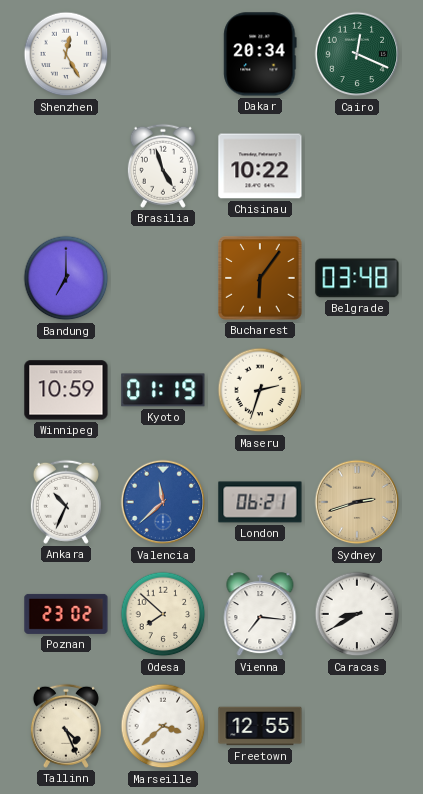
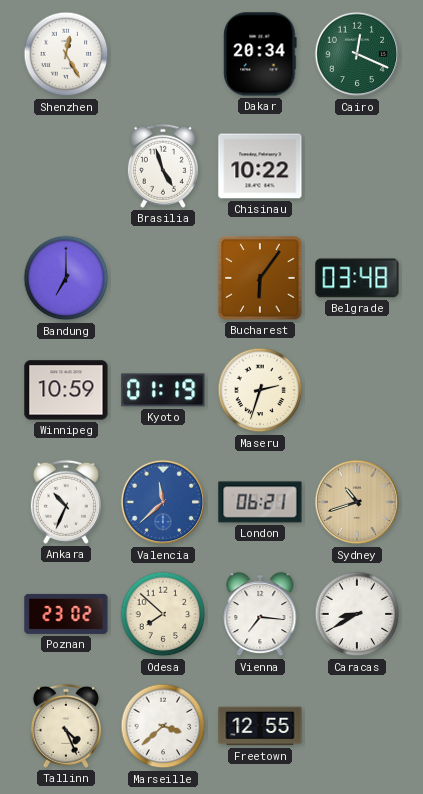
Sydney: 2:42 -> 10:42 (357, 502)
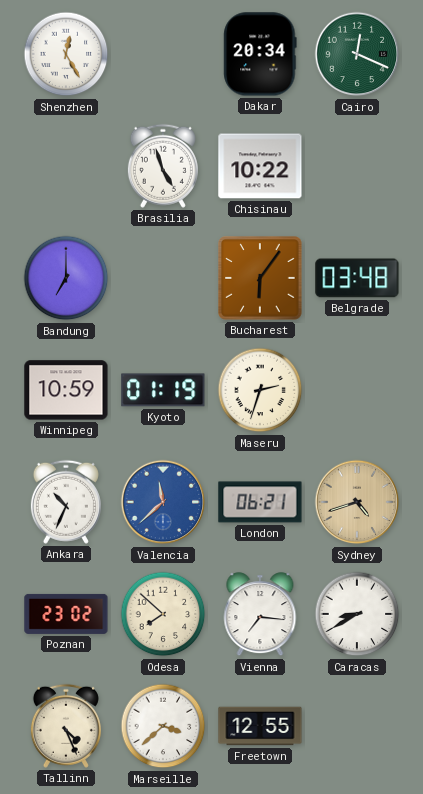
Sydney: 10:42 -> 4:42 (357, 502)
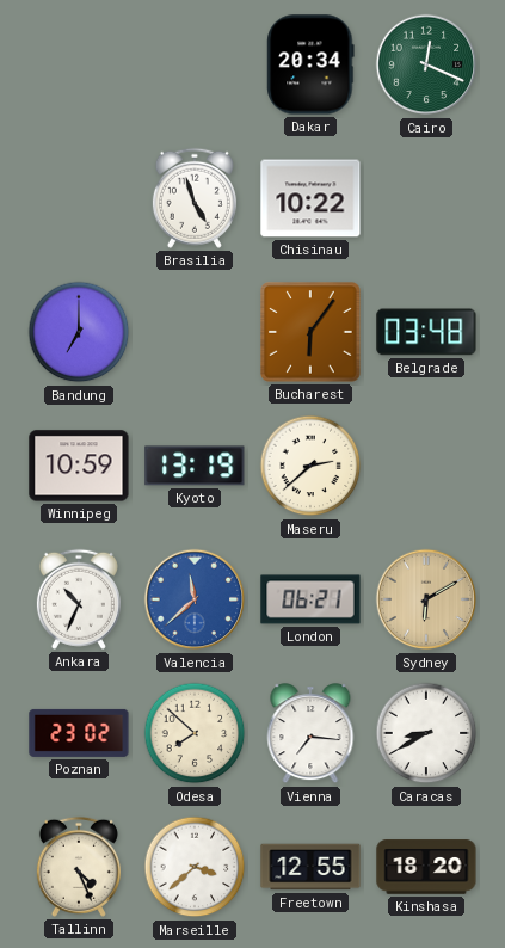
Shenzhen: 12:25 -> none (66, 54)
Kyoto: 01:19 -> 13:19 (195, 466)
Maseru: 2:33 -> 2:38 (310, 466)
Sydney: 4:42 -> 6:10 (426, 599)
Kinshasa: none -> 18:20 (426, 867)
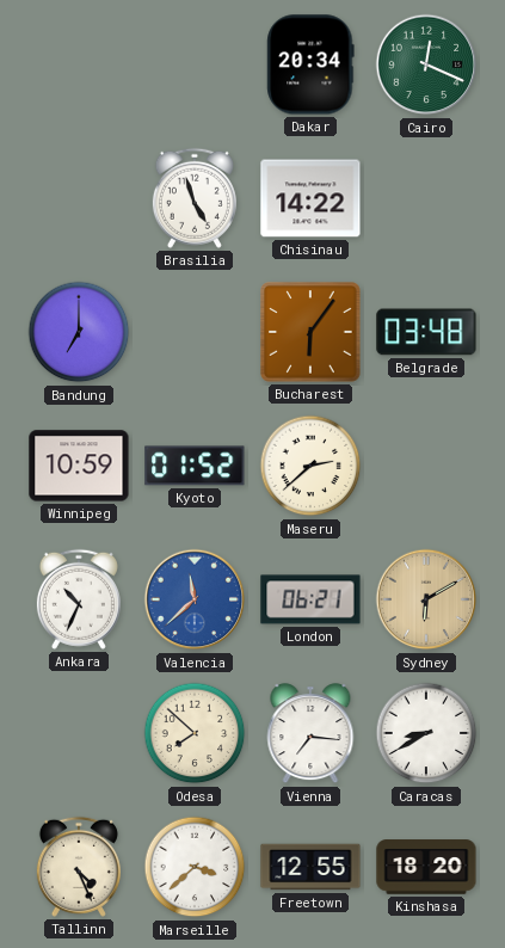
Chisinau: 10:22 -> 14:22 (310, 198)
Kyoto: 13:19 -> 01:52 (195, 466)
Poznan: 23:02 -> none (79, 733)
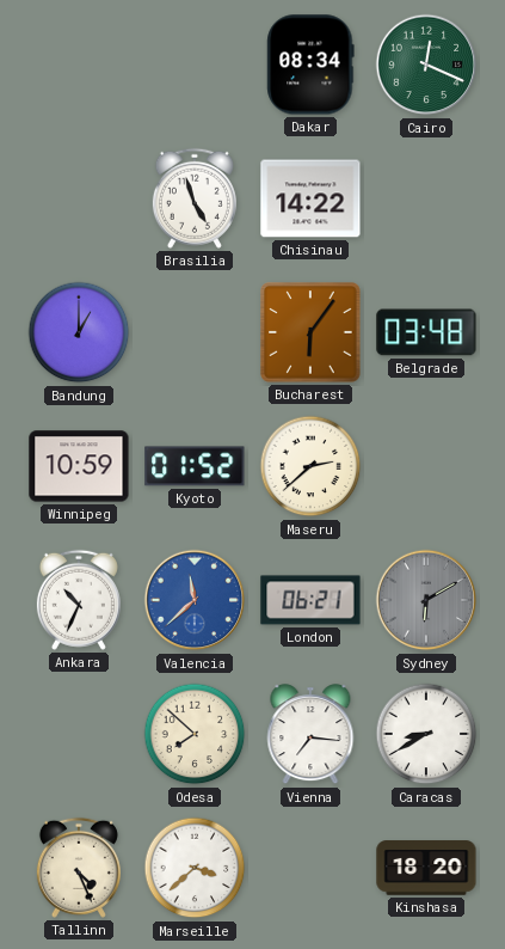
Dakar: 20:34 -> 08:34 (310, 65)
Bandung: 7:00 -> 1:00 (79, 332)
Sydney dial: champagne -> grey (426, 600)
Freetown: 12:55 -> none (310, 867)
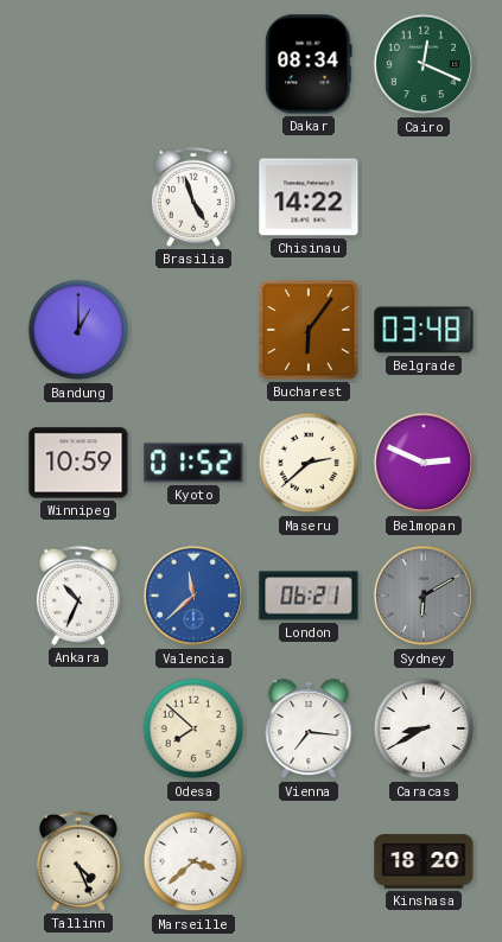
Belmopan: none -> 2:49 (424, 463)
